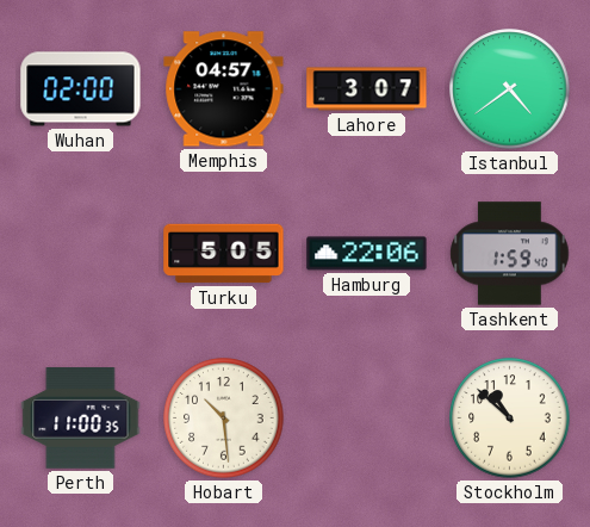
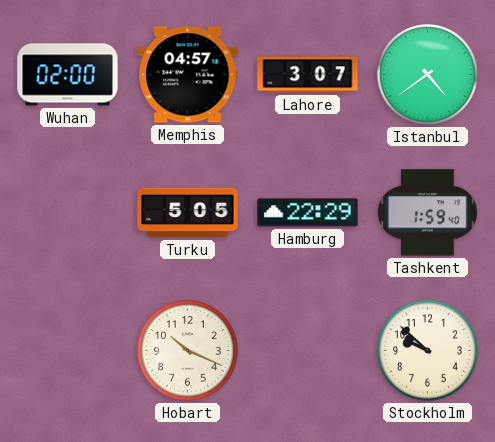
Hamburg: 22:06 -> 22:29 (308, 213)
Perth: 11:00 -> none (81, 418)
Hobart: 10:29 -> 10:19 (188, 351)
Stockholm: 10:52 -> 9:52 (428, 351)
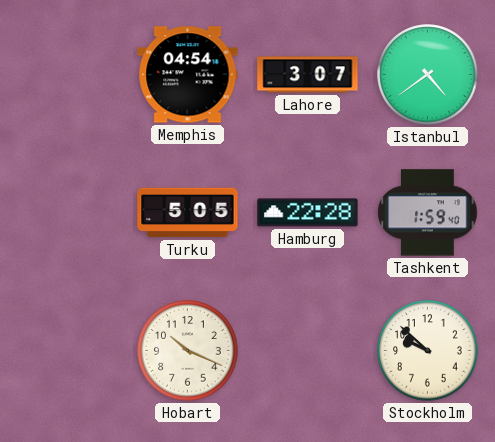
Wuhan: 02:00 -> none (68, 75)
Memphis: 04:57 -> 04:54 (188, 75)
Hamburg: 22:29 -> 22:28 (308, 213)
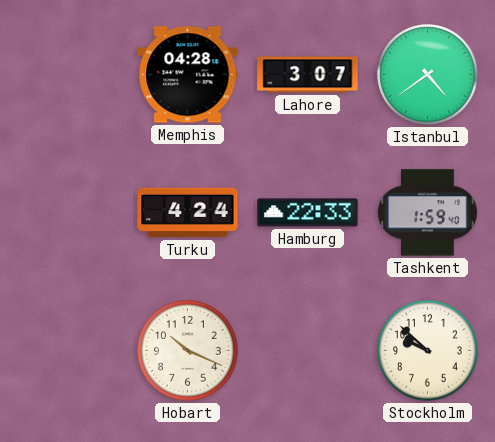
Memphis: 04:54 -> 04:28 (188, 75)
Turku: 5:05 -> 4:24 (188, 213)
Hamburg: 22:28 -> 22:33 (308, 213)
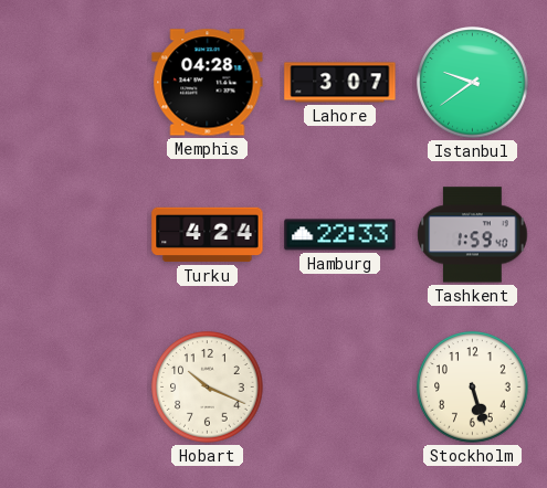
Istanbul: 4:39 -> 9:39 (473, 83)
Stockholm: 9:52 -> 5:27 (473, 388)
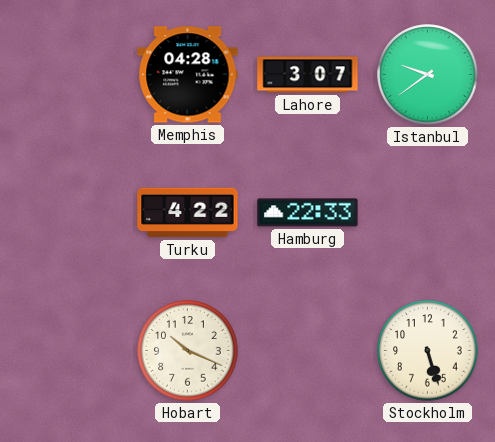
Turku: 4:24 -> 4:22 (188, 213)
Tashkent: 1:59 -> none (473, 235)
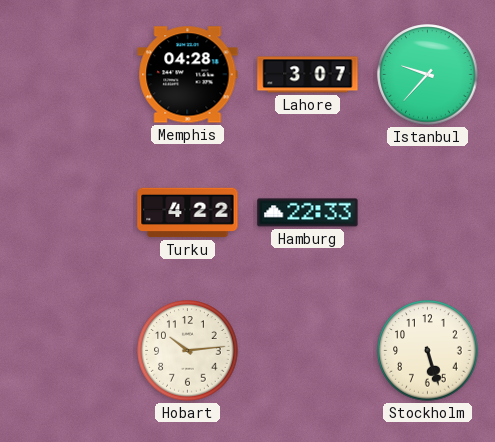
Istanbul: 9:39 -> 9:37 (428, 75)
Hobart: 10:19 -> 10:14 (188, 351)
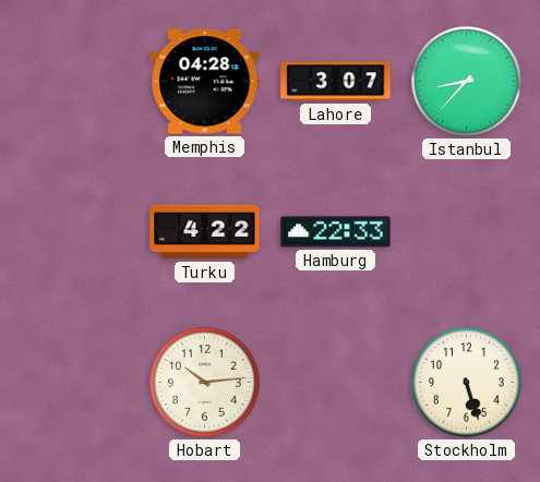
Istanbul: 9:37 -> 8:37 (467, 82)
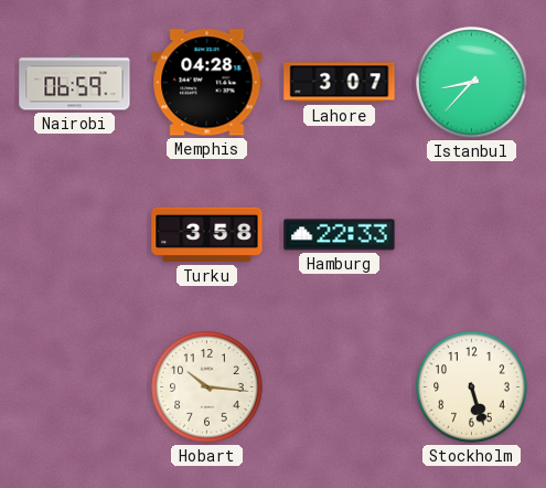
Nairobi: none -> 06:59 (75, 83)
Turku: 4:22 -> 3:58 (207, 235)
Hobart: 10:14 -> 10:16 (207, 388)
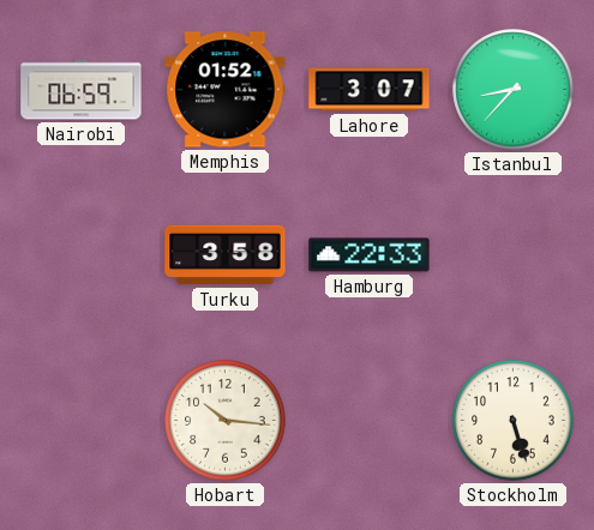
Memphis: 04:28 -> 01:52 (226, 90)
